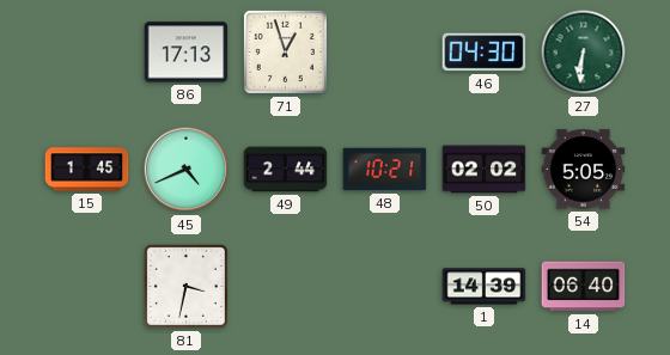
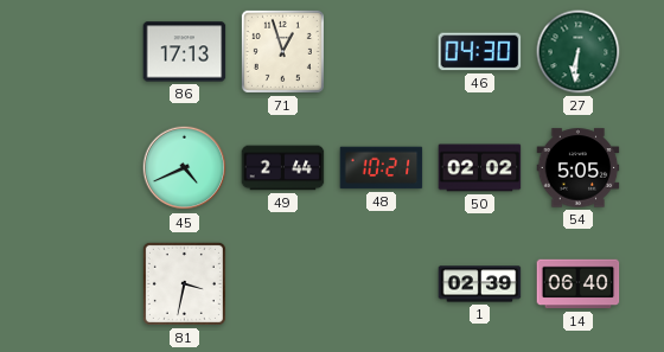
15: 1:45 -> none (87, 170)
1: 14:39 -> 02:39 (480, 284)
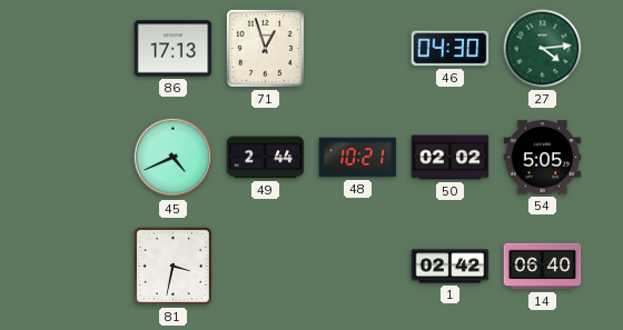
27: 6:31 -> 4:14 (543, 49)
1: 02:39 -> 02:42 (451, 267)
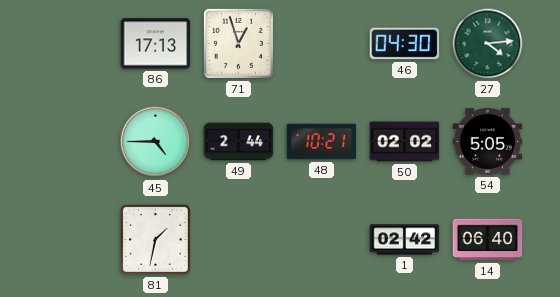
45: 4:41 -> 4:45 (156, 142)
81: 3:32 -> 1:32 (155, 239)
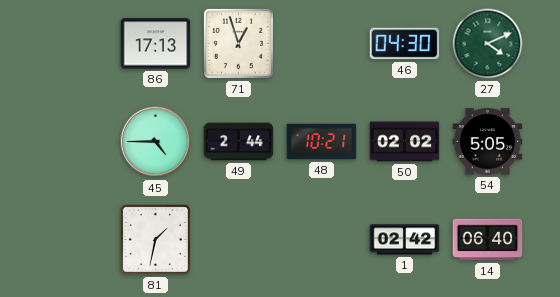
27: 4:14 -> 4:11 (488, 44)
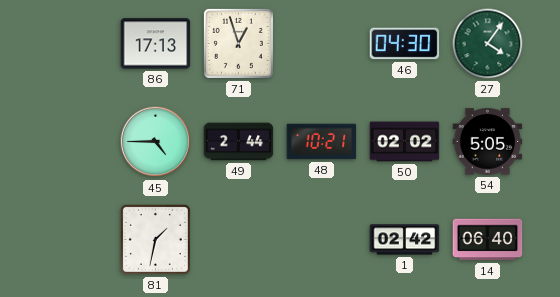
27: 4:11 -> 4:06 (488, 44)
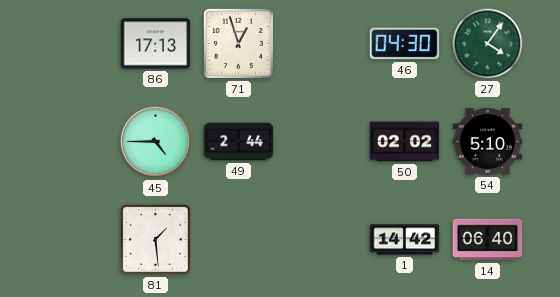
48: 10:21 -> none (322, 142)
54: 5:05 -> 5:10 (488, 142)
81: 1:32 -> 1:29 (155, 239)
1: 02:42 -> 14:42 (405, 240)
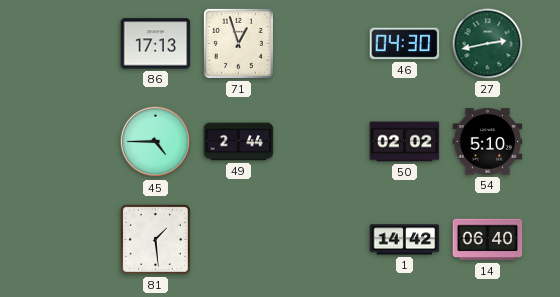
27: 4:06 -> 2:43 (488, 44)
